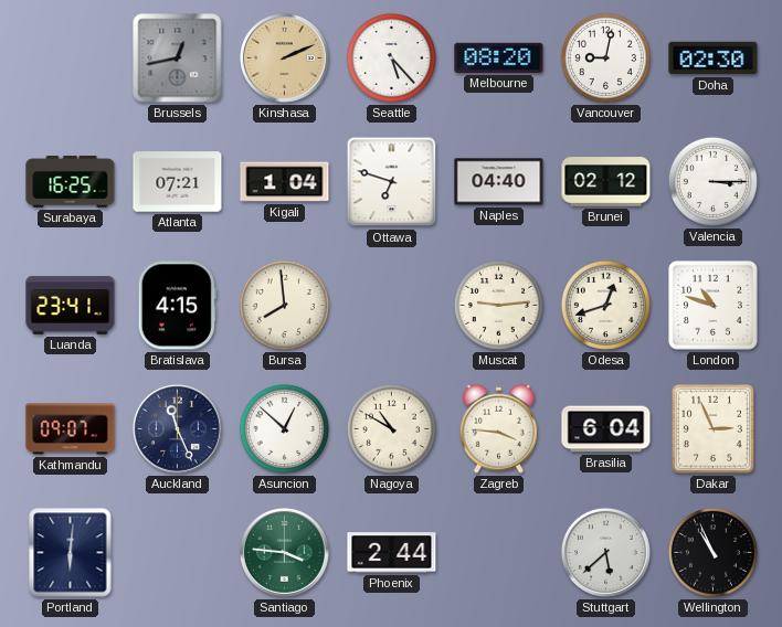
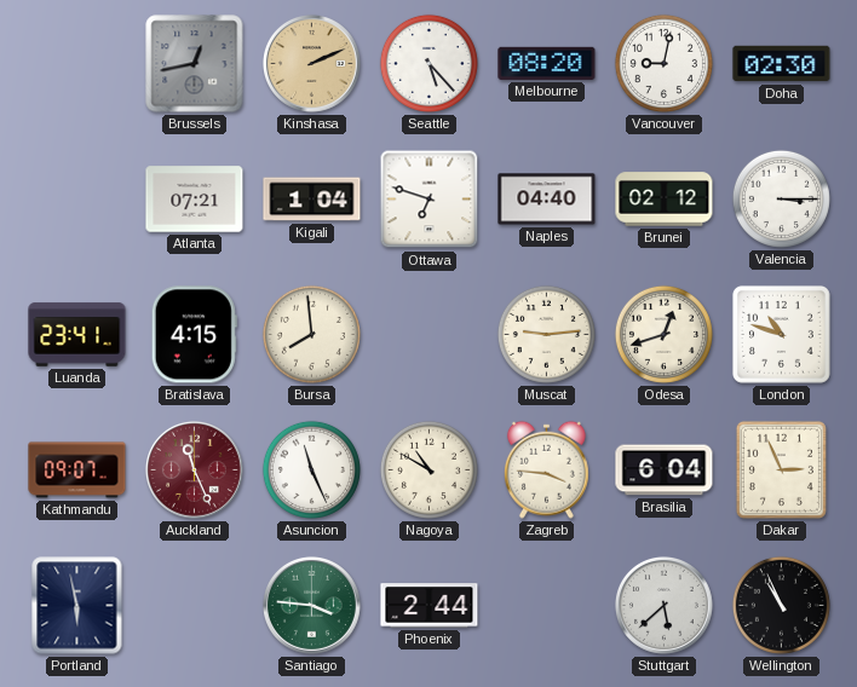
Surabaya: 16:25 -> none (71, 182)
Auckland dial: navy -> burgundy (194, 469)
Asuncion: 12:52 -> 11:26 (311, 469)
Portland: 6:01 -> 5:58 (77, 606)
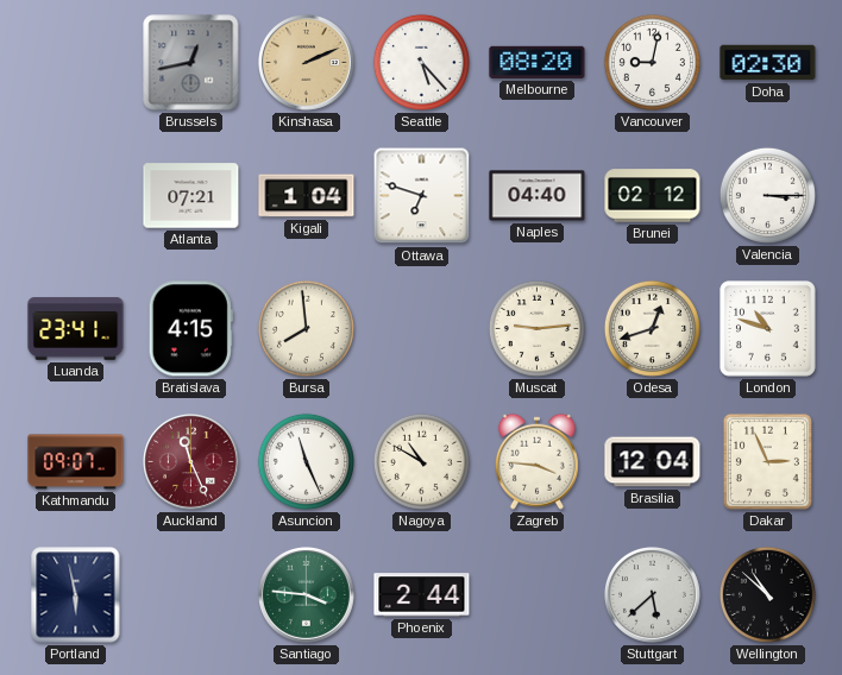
Brasilia: 6:04 -> 12:04 (653, 462)
Wellington: 10:56 -> 10:52 (767, 594)
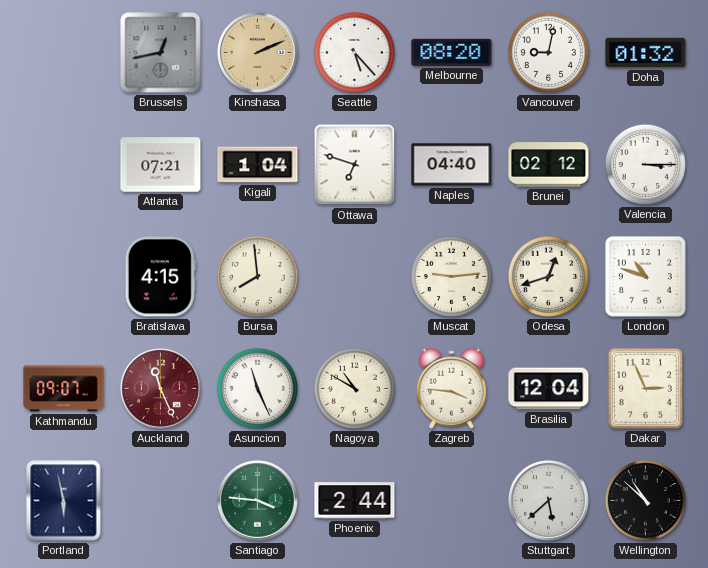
Doha: 02:30 -> 01:32 (646, 53)
Luanda: 23:41 -> none (76, 329)
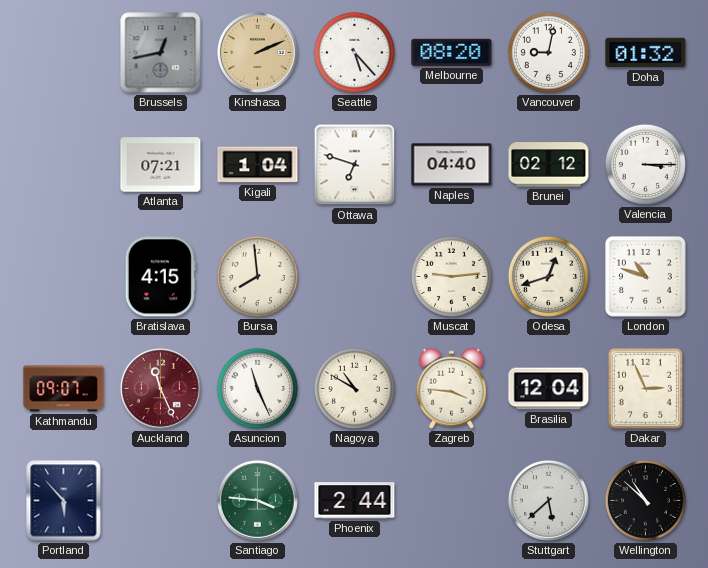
Portland: 5:58 -> 5:53 (64, 501)
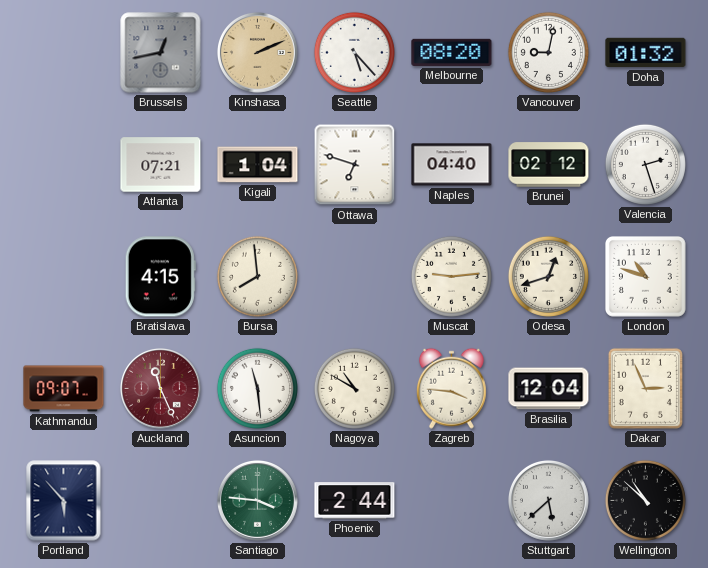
Valencia: 3:15 -> 2:27 (645, 164)
Asuncion: 11:26 -> 11:29 (257, 388)
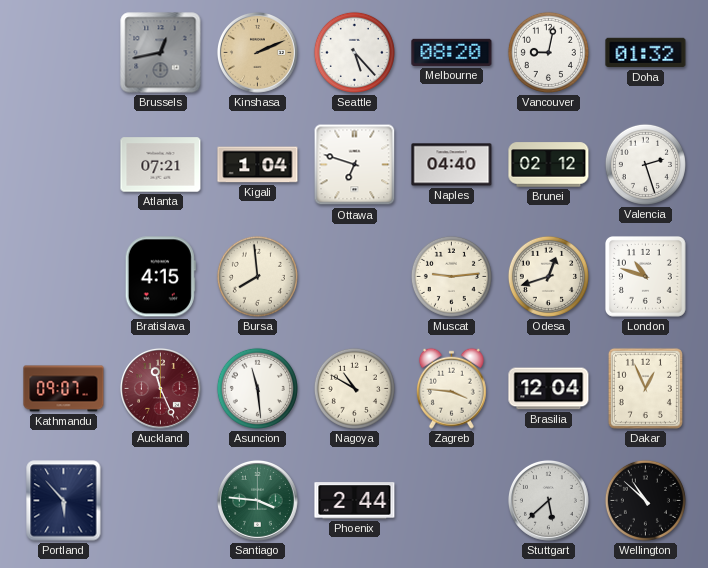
Dakar: 2:56 -> 12:56 (645, 388)
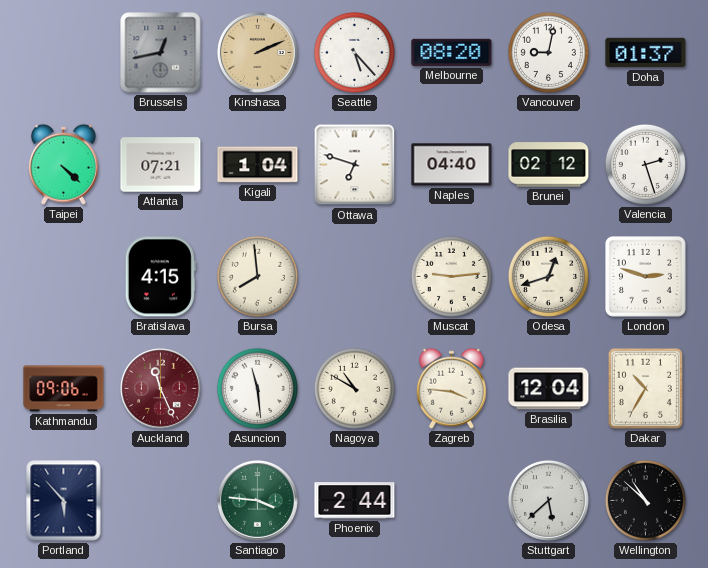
Doha: 01:32 -> 01:37 (646, 53)
Taipei: none -> 4:22 (63, 164)
London: 10:48 -> 2:48 (646, 277)
Kathmandu: 09:07 -> 09:06 (64, 389)
Dakar: 12:56 -> 10:35 (645, 388)
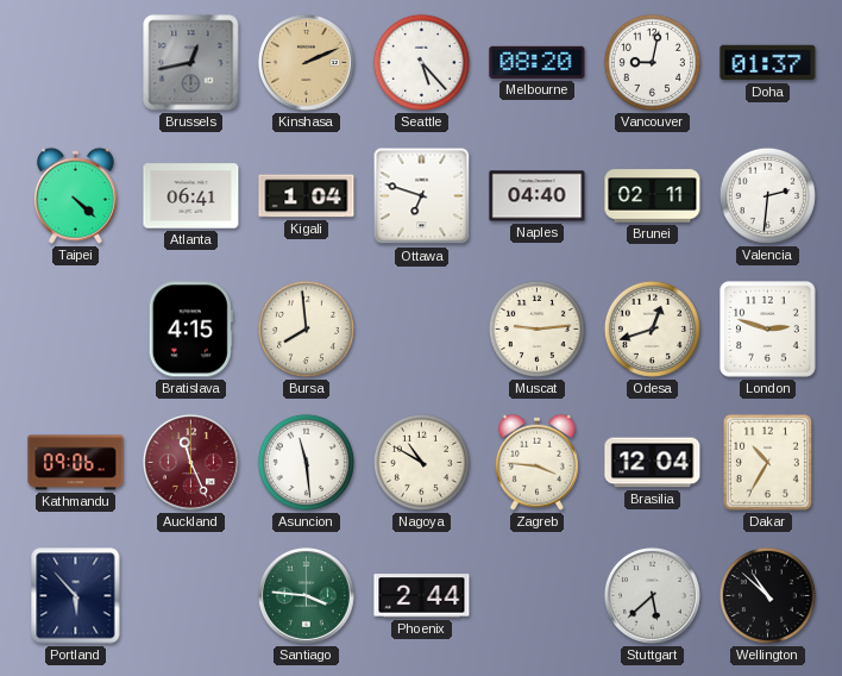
Atlanta: 07:21 -> 06:41 (191, 196)
Brunei: 02:12 -> 02:11 (653, 196)
Valencia: 2:27 -> 2:31 (767, 195)
